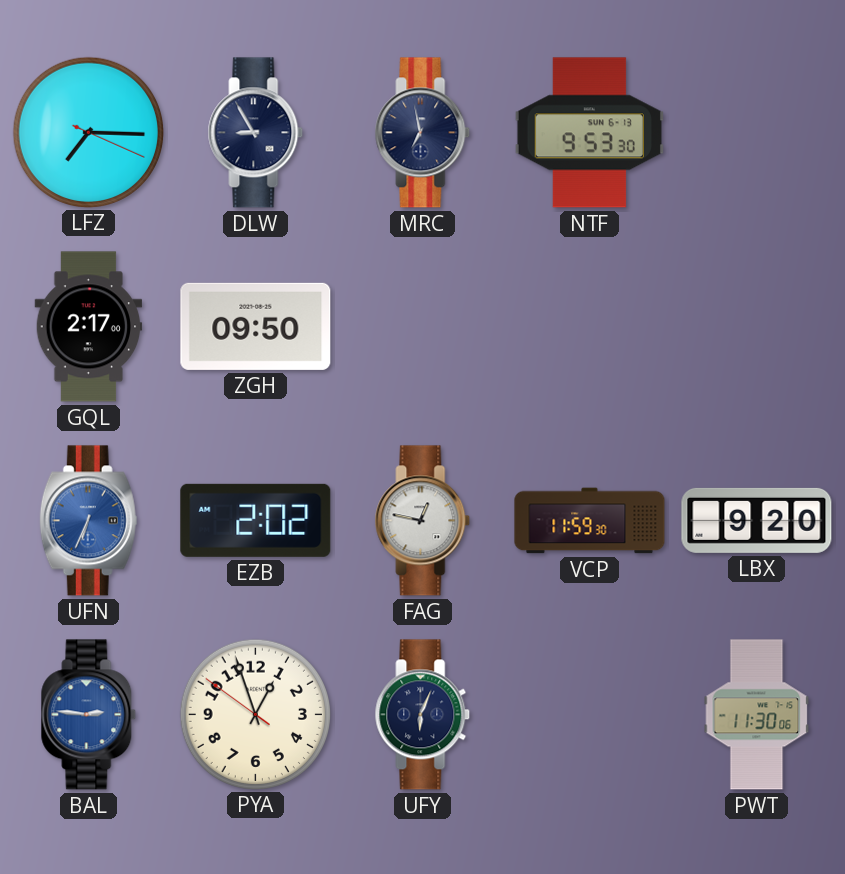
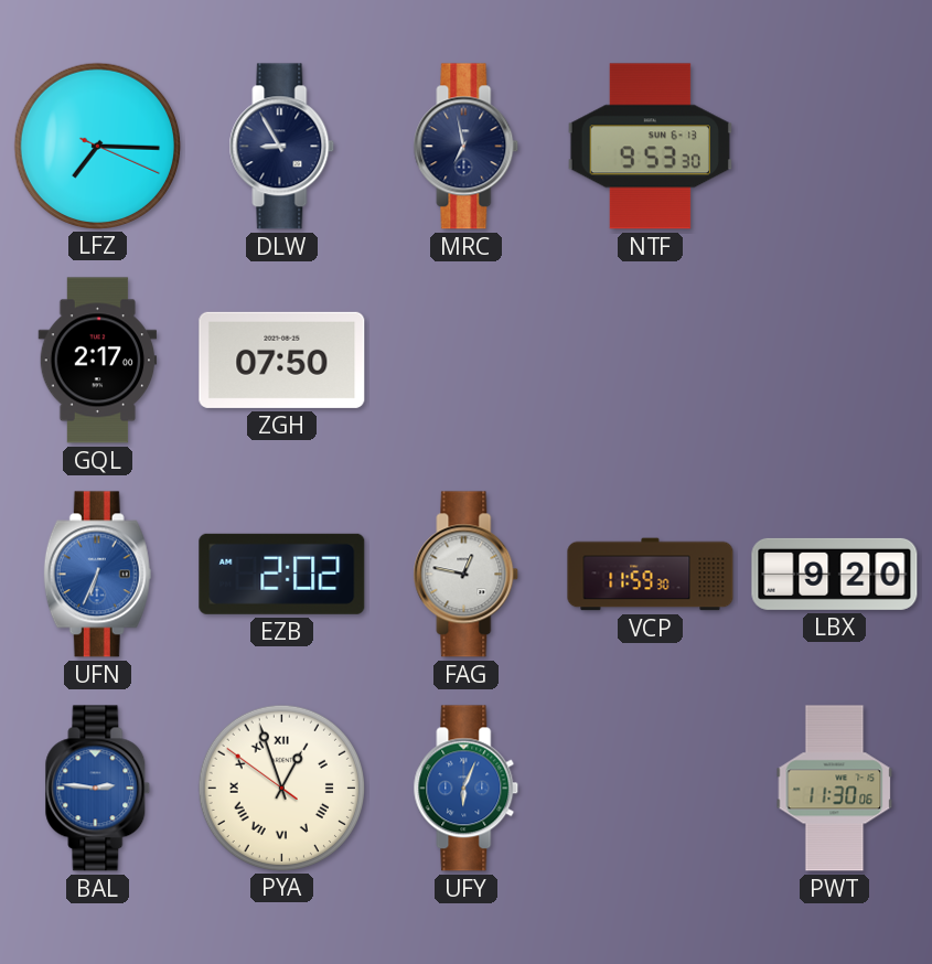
ZGH: 09:50 -> 07:50 (282, 360)
PYA numerals: Arabic -> Roman (281, 788)
UFY dial: navy -> blue (467, 789)
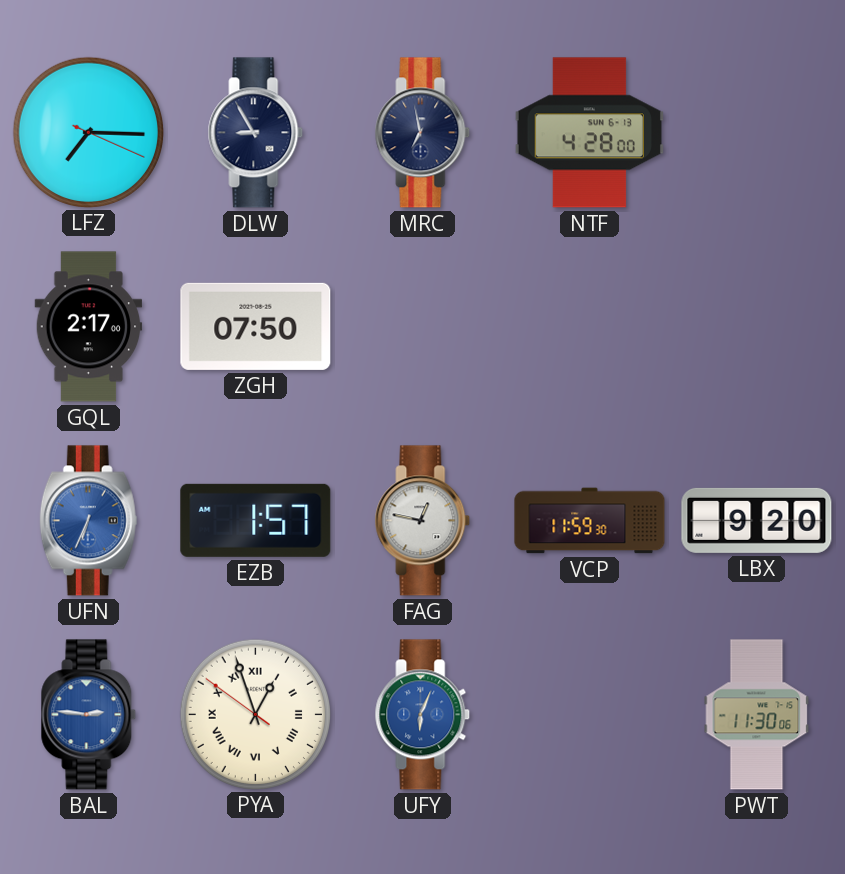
NTF: 9:53 -> 4:28 (589, 133)
EZB: 2:02 -> 1:57 (256, 520)
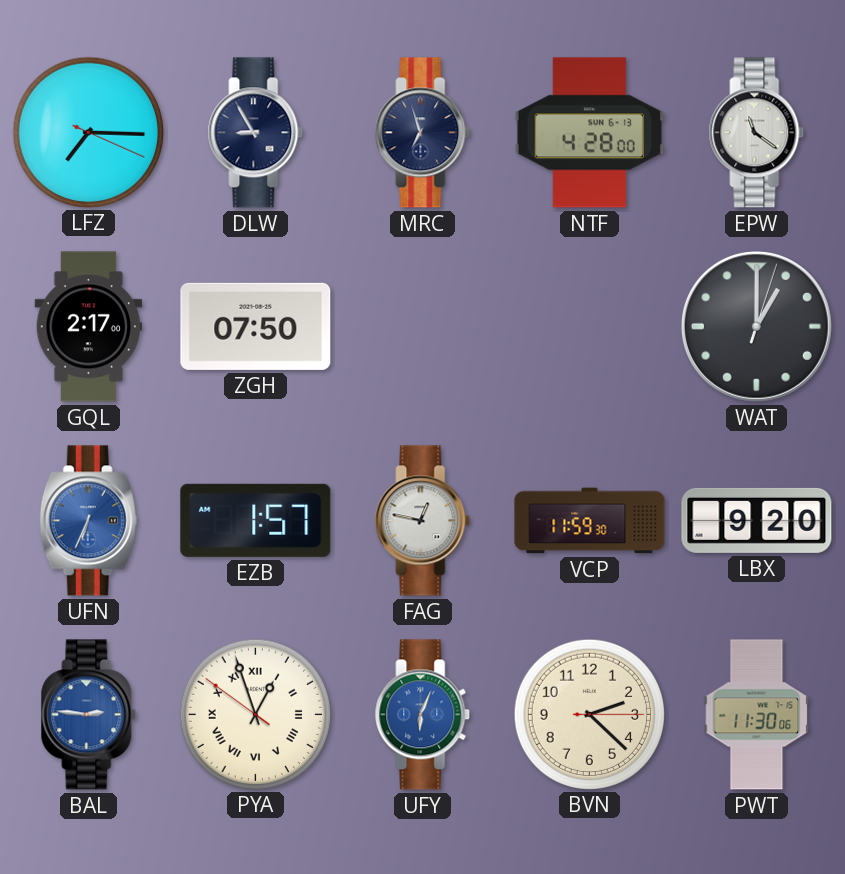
MRC: 6:58 -> 6:57 (423, 133)
EPW: none -> 11:21 (757, 133)
WAT: none -> 1:00 (757, 327)
BVN: none -> 2:22 (589, 714)
